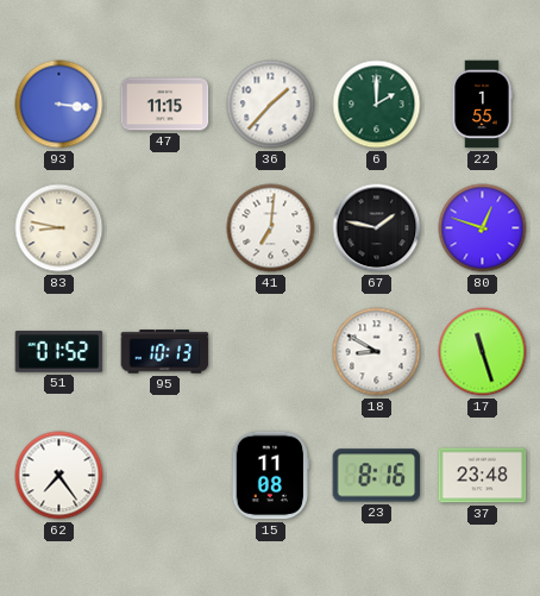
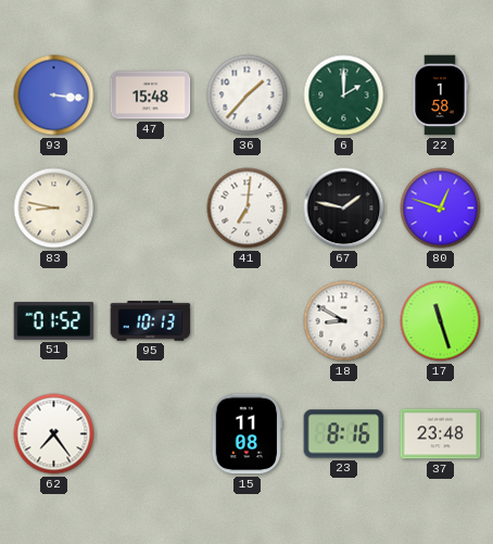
47: 11:15 -> 15:48 (151, 96)
22: 1:55 -> 1:58 (440, 96)
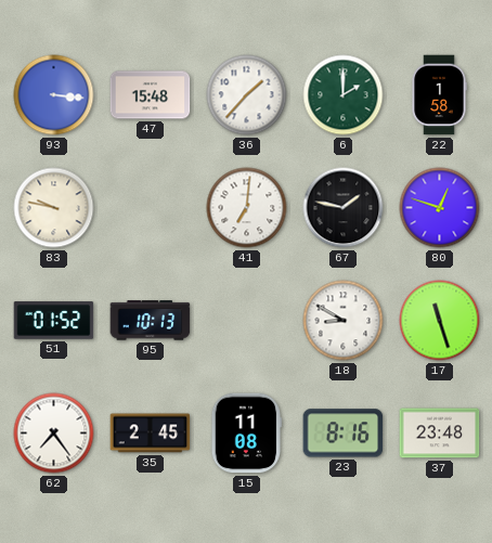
83: 8:47 -> 9:47 (54, 208)
35: none -> 2:45 (151, 434)
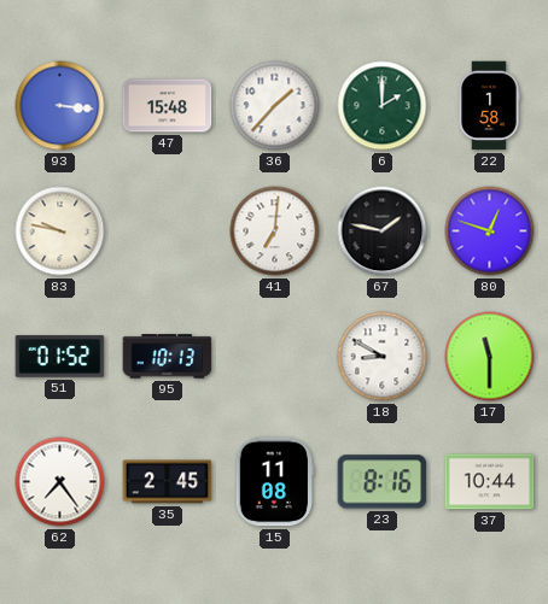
17: 11:27 -> 11:30 (490, 357)
37: 23:48 -> 10:44 (490, 482)
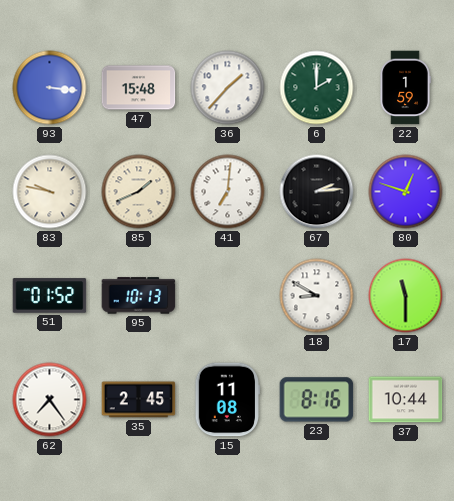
22: 1:58 -> 1:59 (405, 88)
85: none -> 1:41 (139, 192)
67: 1:47 -> 2:14 (317, 192)
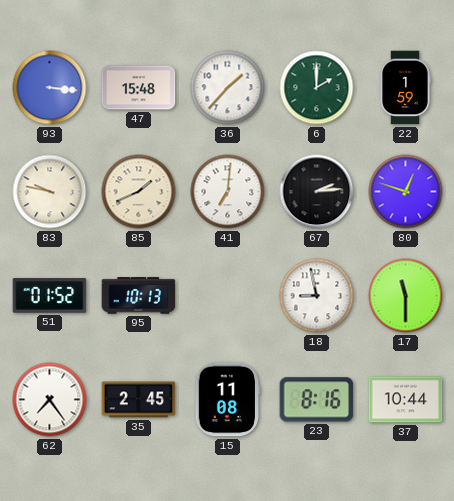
18: 8:50 -> 8:58 (317, 296)
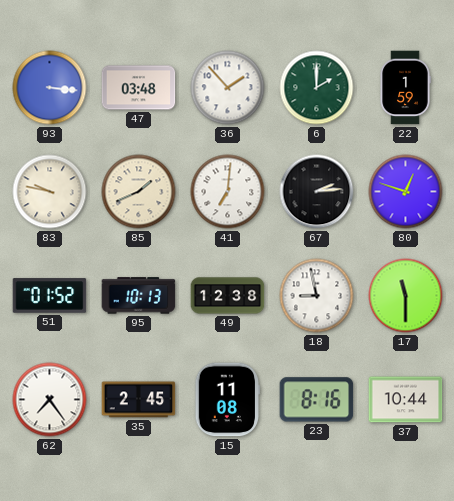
47: 15:48 -> 03:48 (139, 88)
36: 1:37 -> 1:53 (228, 88)
49: none -> 12:38 (228, 296)
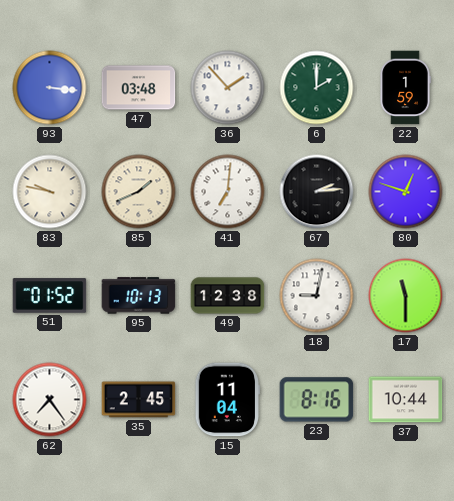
18: 8:58 -> 9:02 (317, 296)
15: 11:08 -> 11:04 (227, 400)
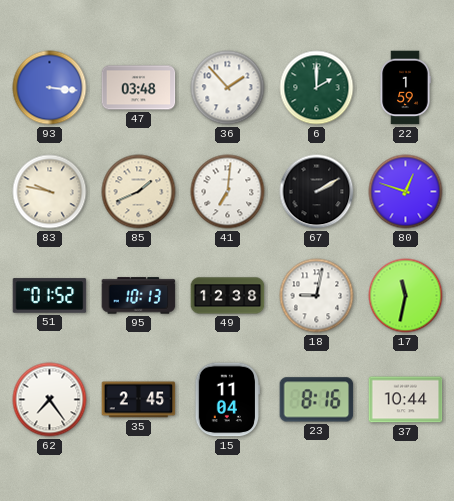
67: 2:14 -> 2:10 (317, 192)
17: 11:30 -> 11:32 (406, 296)
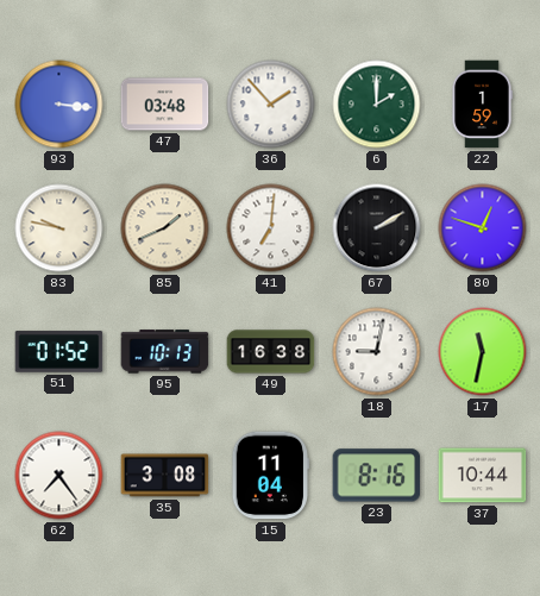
49: 12:38 -> 16:38 (271, 352)
35: 2:45 -> 3:08 (165, 476)
